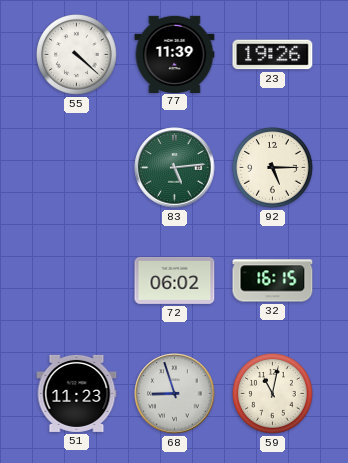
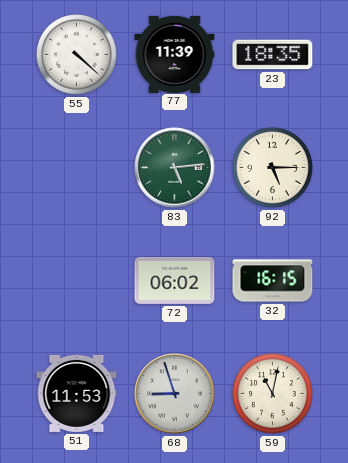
23: 19:26 -> 18:35 (273, 55)
51: 11:23 -> 11:53 (77, 393)
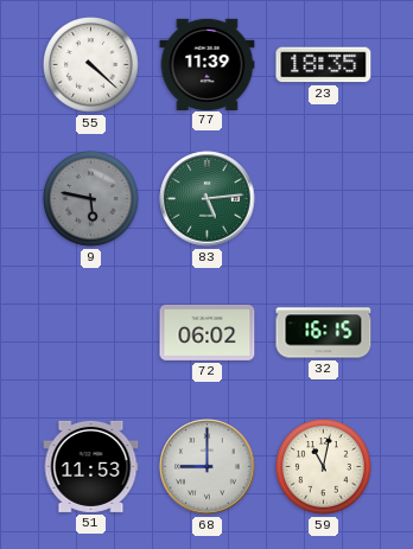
9: none -> 5:47 (91, 199)
92: 5:15 -> none (273, 168)
68: 8:57 -> 9:00 (208, 467)
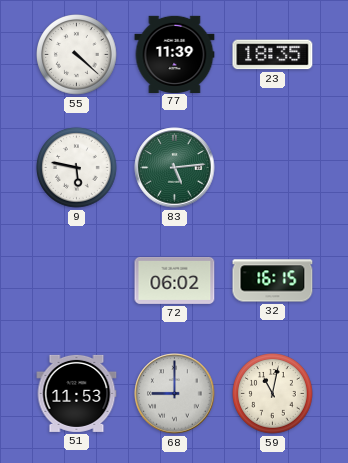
9 dial: grey -> white (77, 168)
